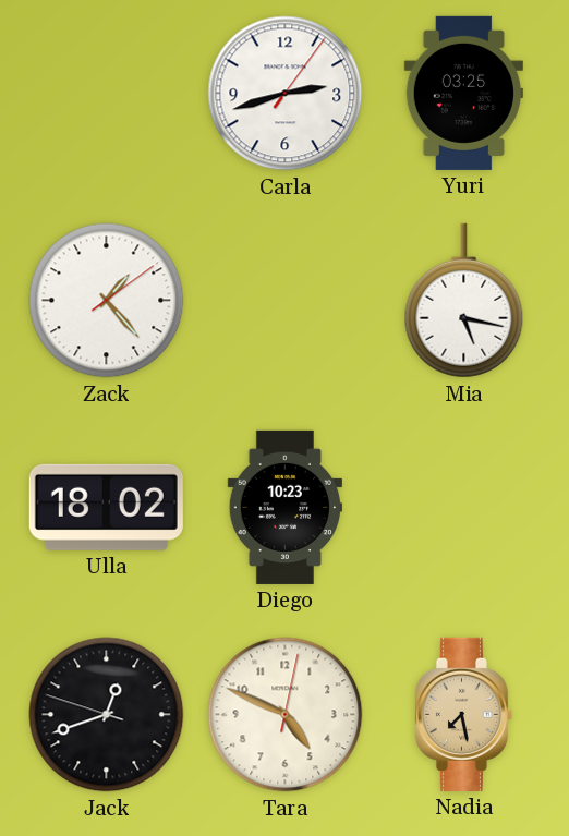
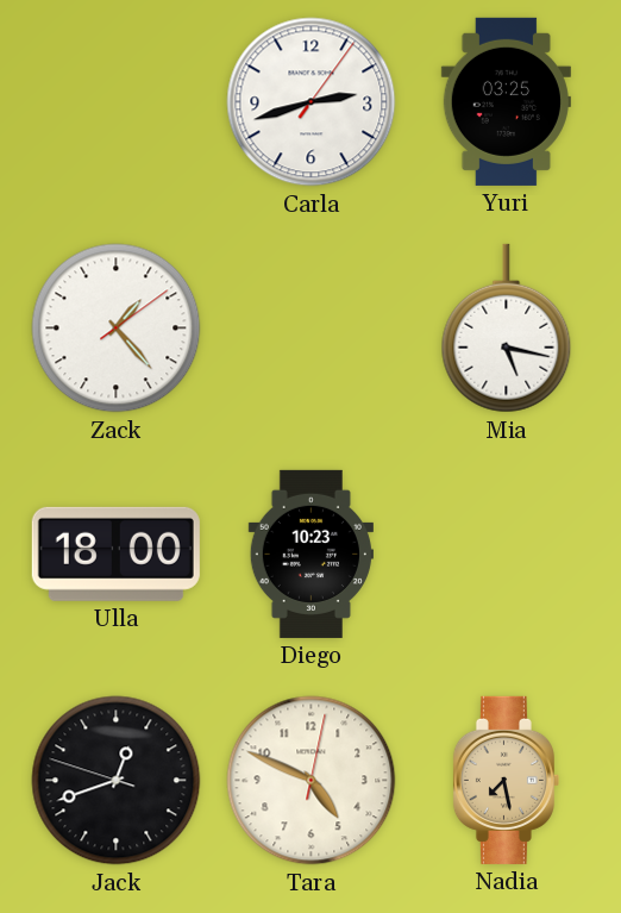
Ulla: 18:02 -> 18:00 (115, 554)
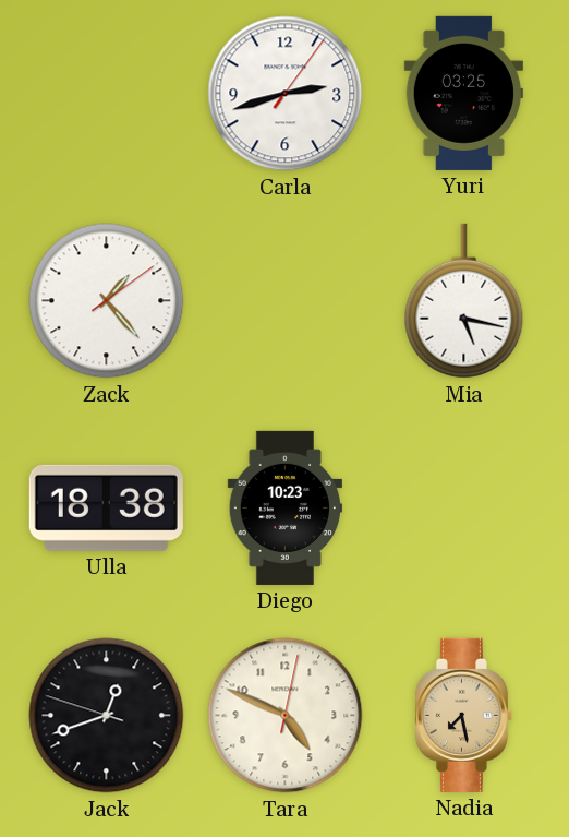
Ulla: 18:00 -> 18:38 (106, 507)
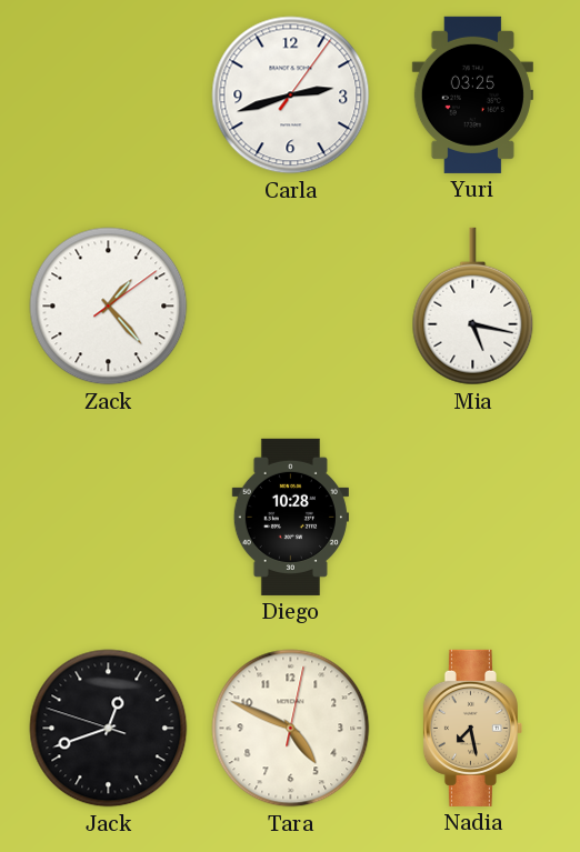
Ulla: 18:38 -> none (106, 507)
Diego: 10:23 -> 10:28 (290, 517)
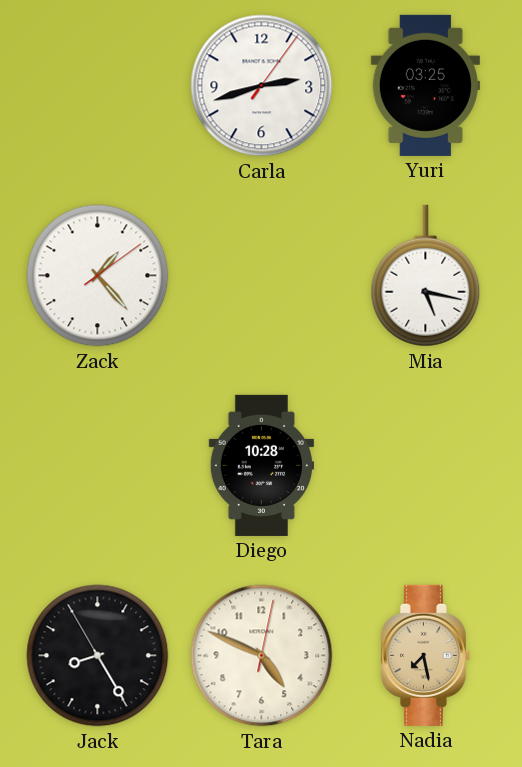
Jack: 12:41 -> 8:24 (98, 656)
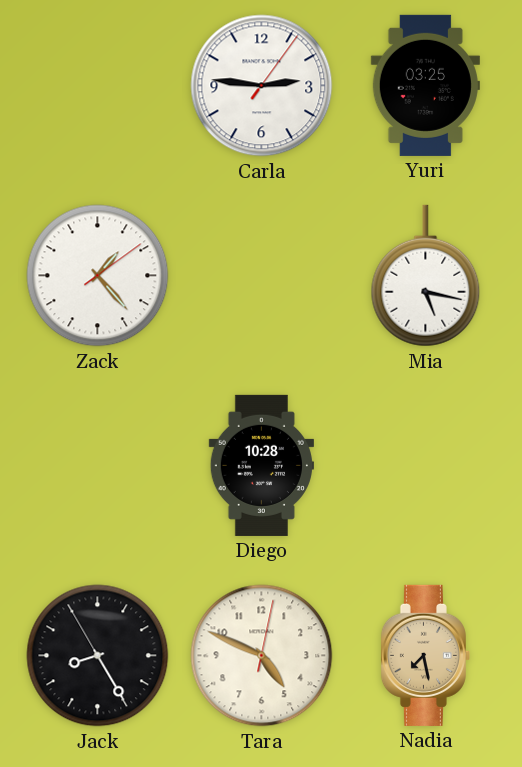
Carla: 2:42 -> 2:46 (262, 86)
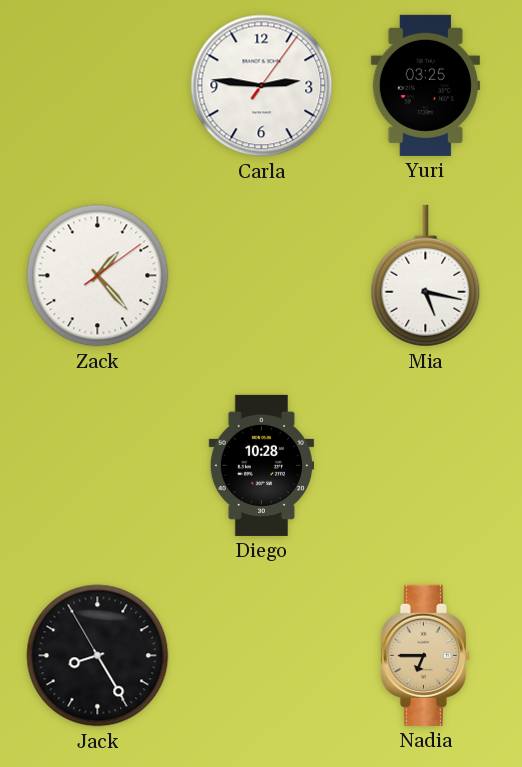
Tara: 4:49 -> none (262, 656)
Nadia: 7:28 -> 6:45 (425, 655)
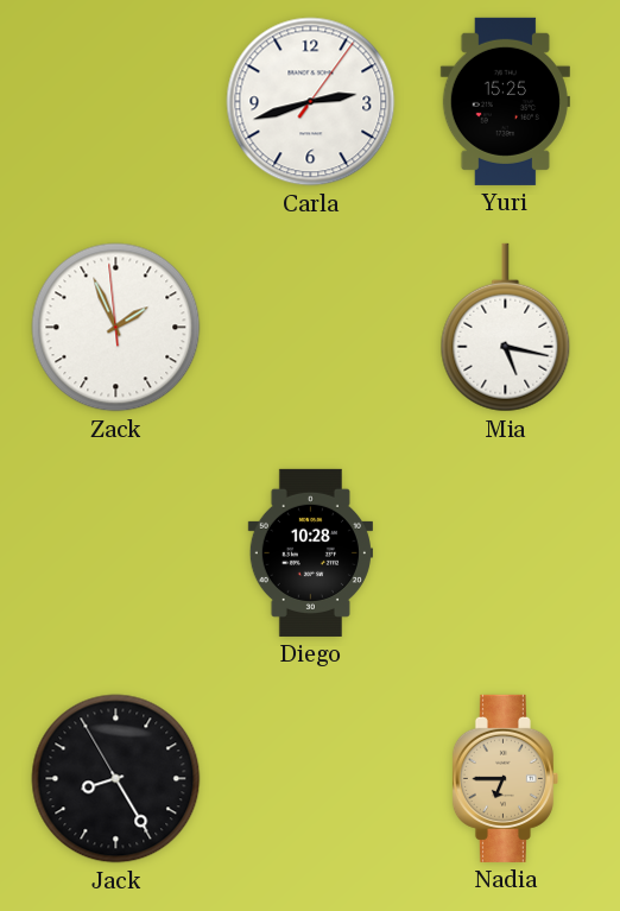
Carla: 2:46 -> 2:42 (311, 102)
Yuri: 03:25 -> 15:25 (505, 101)
Zack: 1:23 -> 1:55 (116, 328)
